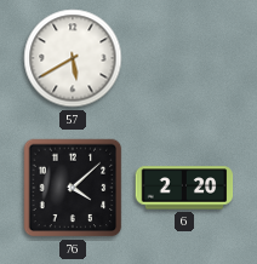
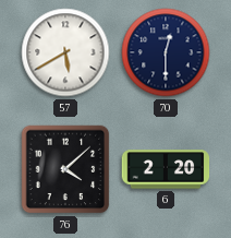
70: none -> 12:30 (166, 52)
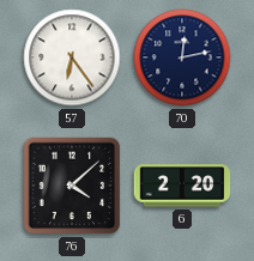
57: 5:40 -> 6:24 (72, 57)
70: 12:30 -> 12:13 (182, 57)
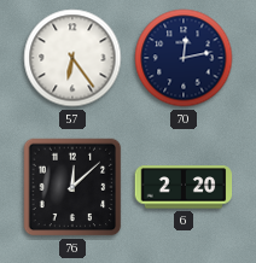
76: 4:08 -> 12:08 (72, 187)
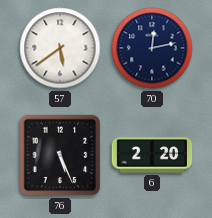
57: 6:24 -> 5:39 (60, 48)
76: 12:08 -> 5:26 (60, 155)
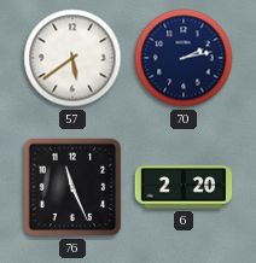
70: 12:13 -> 2:13 (184, 58)
76: 5:26 -> 11:26 (72, 187)
